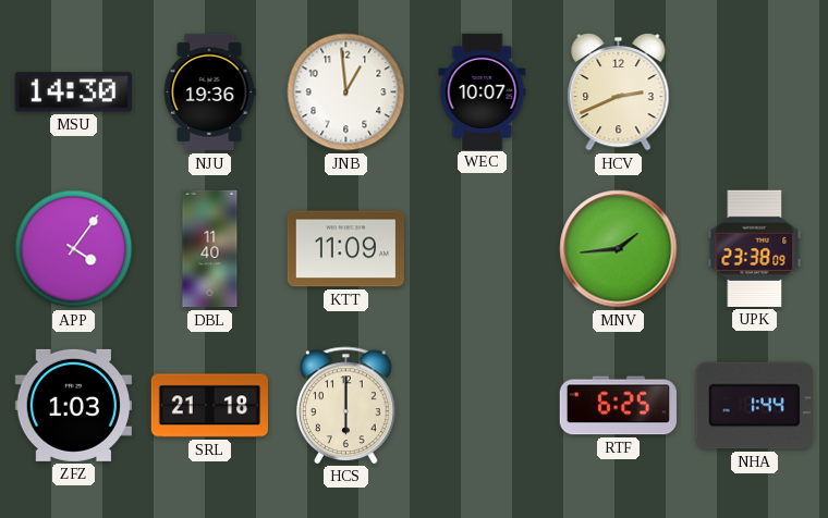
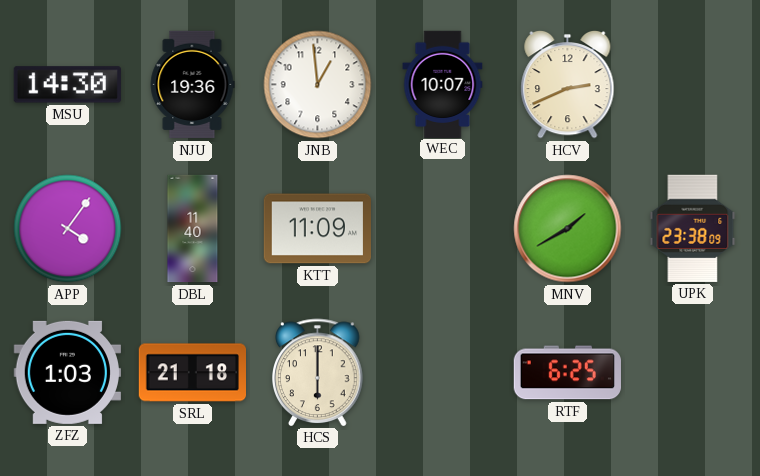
MNV: 1:44 -> 1:40 (568, 229)
NHA: 1:44 -> none (754, 406)
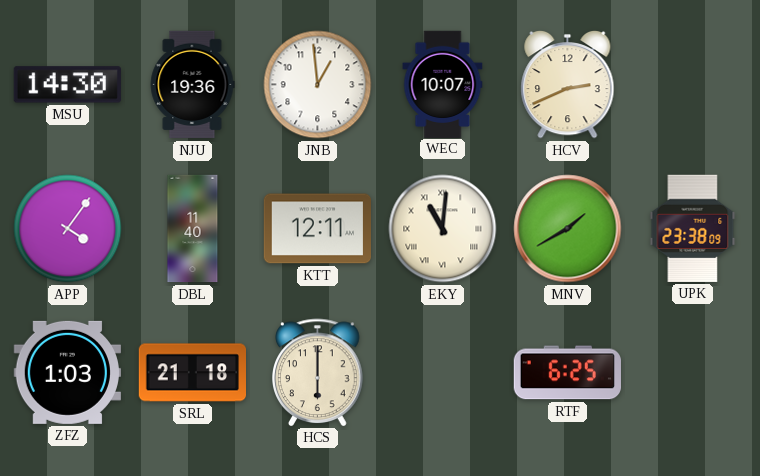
KTT: 11:09 -> 12:11 (317, 229)
EKY: none -> 11:01 (443, 229)
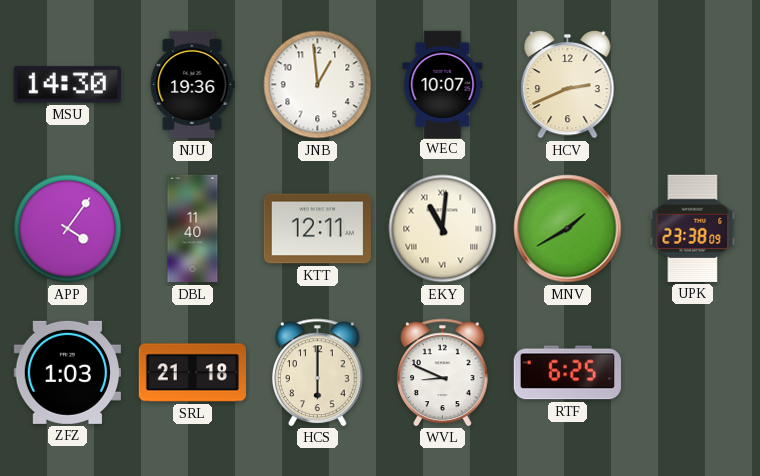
WVL: none -> 8:49 (443, 372)
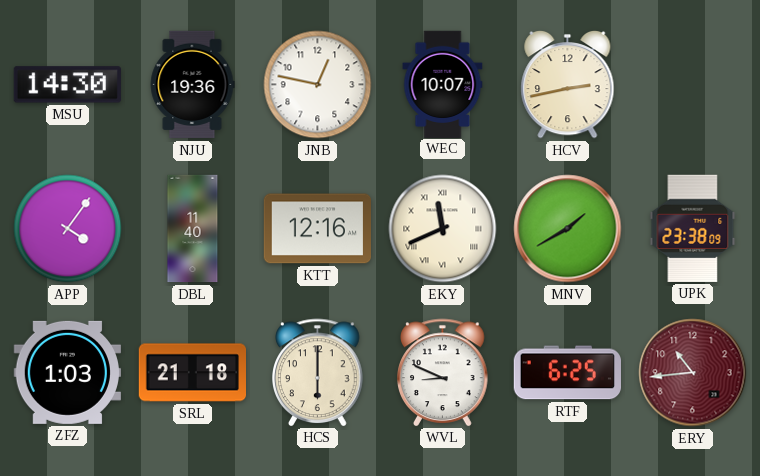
JNB: 12:59 -> 12:47 (318, 85)
HCV: 2:41 -> 2:43 (568, 84)
KTT: 12:11 -> 12:16 (317, 229)
EKY: 11:01 -> 11:41 (443, 229)
ERY: none -> 10:44 (693, 373)
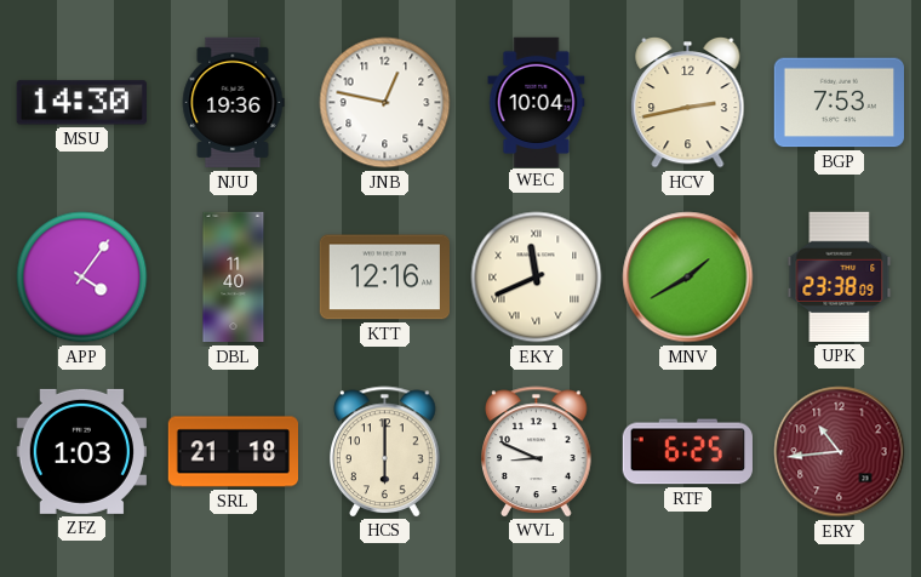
WEC: 10:07 -> 10:04 (537, 102)
BGP: none -> 7:53 (839, 103)
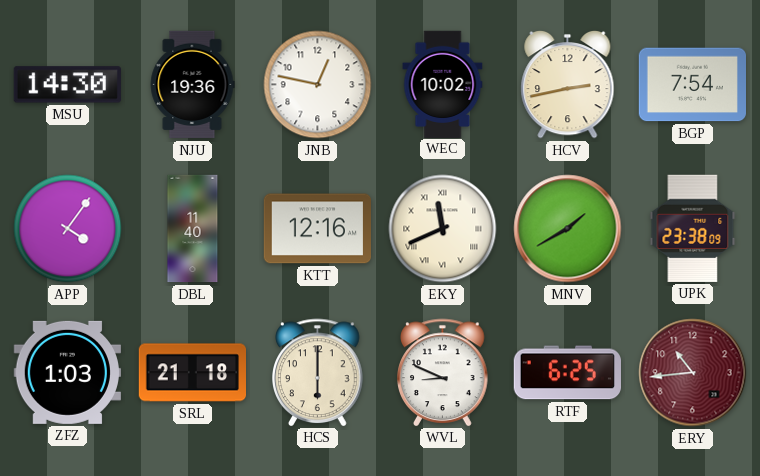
WEC: 10:04 -> 10:02 (443, 84)
BGP: 7:53 -> 7:54 (692, 85)
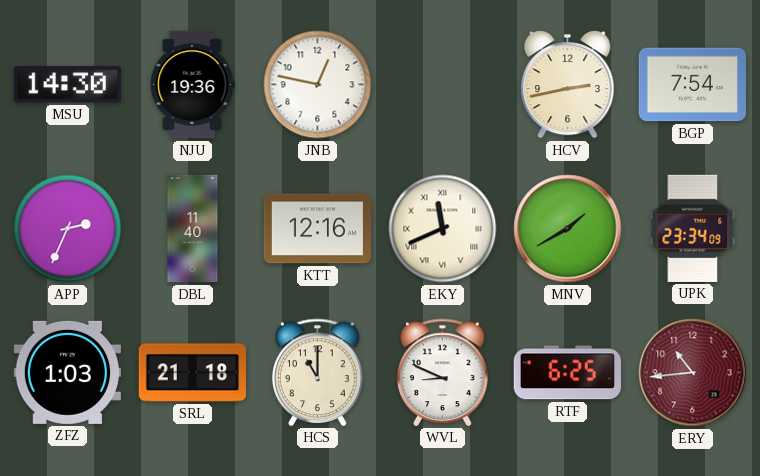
WEC: 10:02 -> none (443, 84)
APP: 4:06 -> 2:34 (68, 229)
UPK: 23:38 -> 23:34 (693, 228)
HCS: 6:00 -> 11:00 (318, 372)
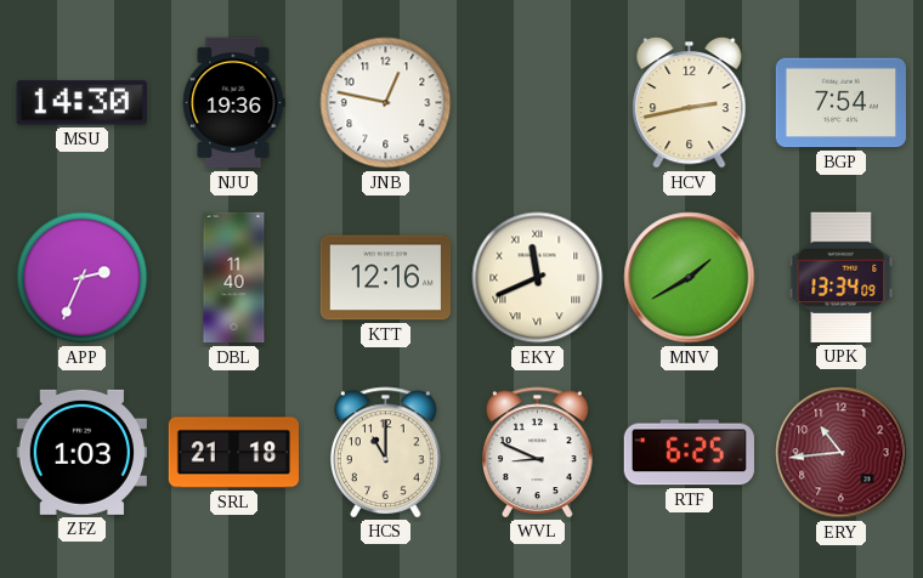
UPK: 23:34 -> 13:34 (842, 277)
